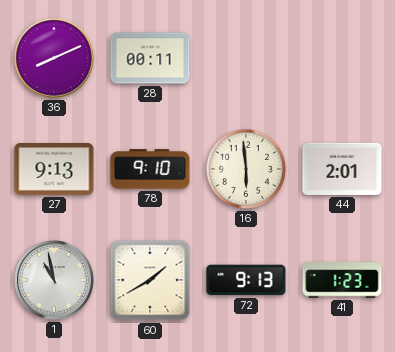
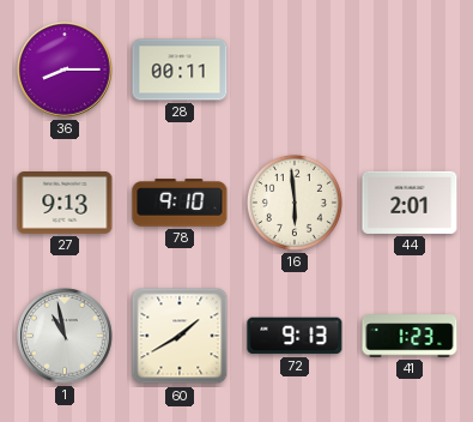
36: 8:11 -> 8:15 (65, 70)
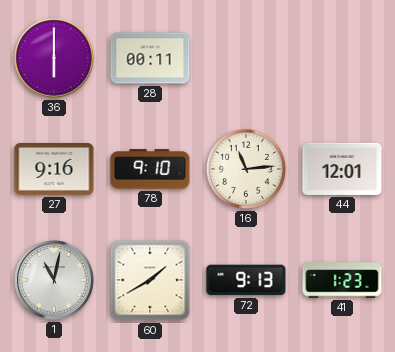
36: 8:15 -> 6:00 (54, 58)
27: 9:13 -> 9:16 (54, 170)
16: 5:59 -> 11:14 (246, 169)
44: 2:01 -> 12:01 (342, 169)
1: 10:58 -> 11:02 (54, 280)
